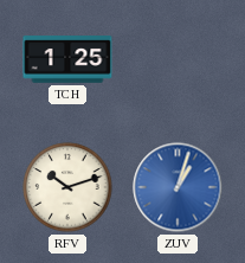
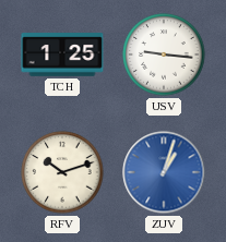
USV: none -> 9:16 (164, 55)
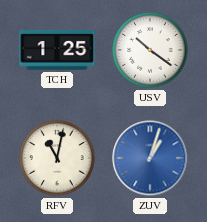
USV: 9:16 -> 10:21 (150, 50)
RFV: 10:12 -> 11:02 (57, 158)
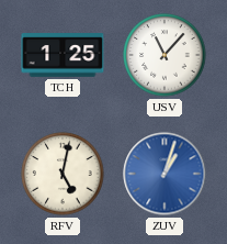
USV: 10:21 -> 11:07 (164, 55)
RFV: 11:02 -> 5:02 (63, 174)
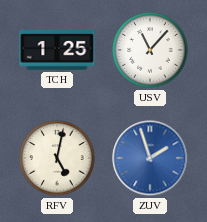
ZUV: 1:03 -> 1:57 (150, 158)
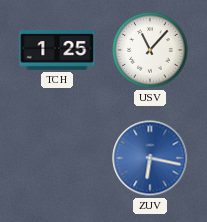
RFV: 5:02 -> none (57, 158)
ZUV: 1:57 -> 6:17 (150, 158)
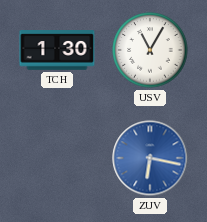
TCH: 1:25 -> 1:30 (57, 50)
USV: 11:07 -> 11:05 (150, 50)
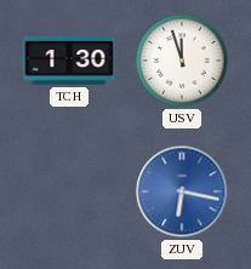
USV: 11:05 -> 11:57 (182, 61)
